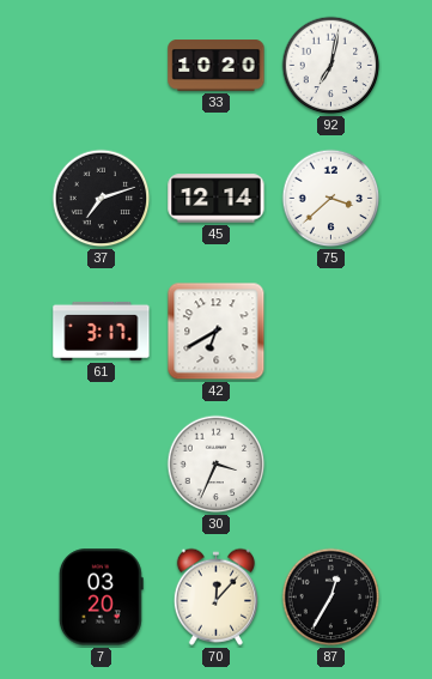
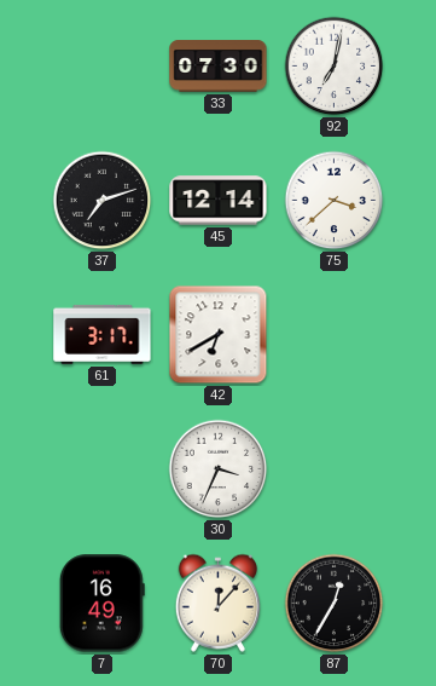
33: 10:20 -> 07:30 (219, 67)
7: 03:20 -> 16:49 (101, 604)
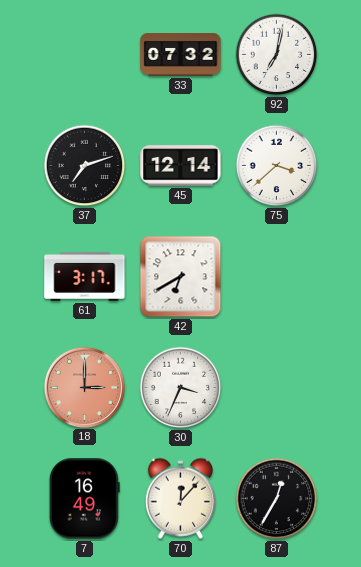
33: 07:30 -> 07:32 (181, 55)
18: none -> 3:00 (84, 387)
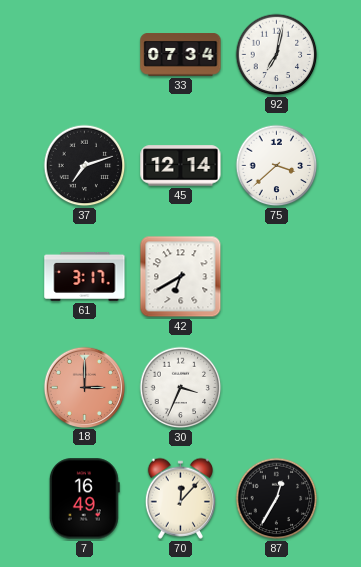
33: 07:32 -> 07:34 (181, 55)
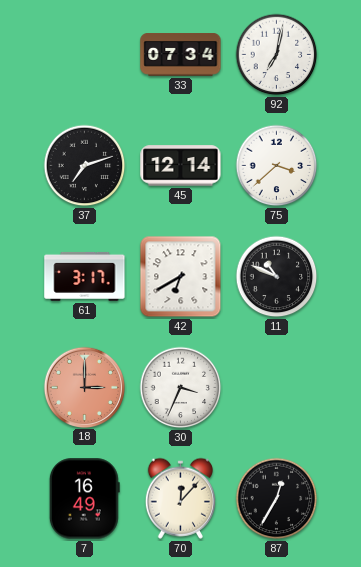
11: none -> 10:49 (277, 277)
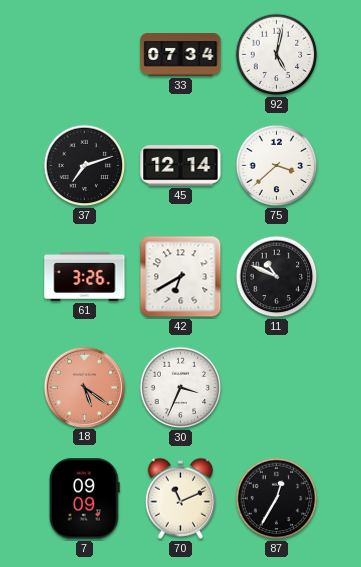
92: 7:02 -> 5:02 (277, 55)
61: 3:17 -> 3:26 (85, 276)
18: 3:00 -> 5:21 (84, 387)
7: 16:49 -> 09:09 (84, 499)
70: 12:07 -> 11:11 (180, 498)
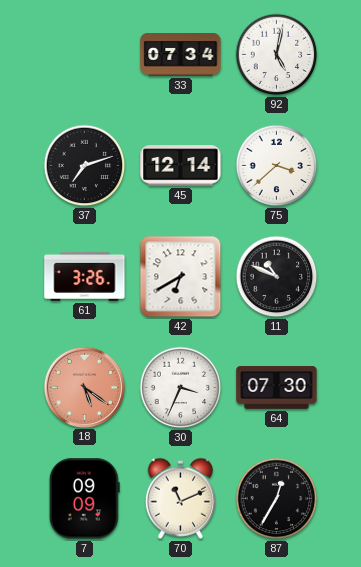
64: none -> 07:30 (277, 388)
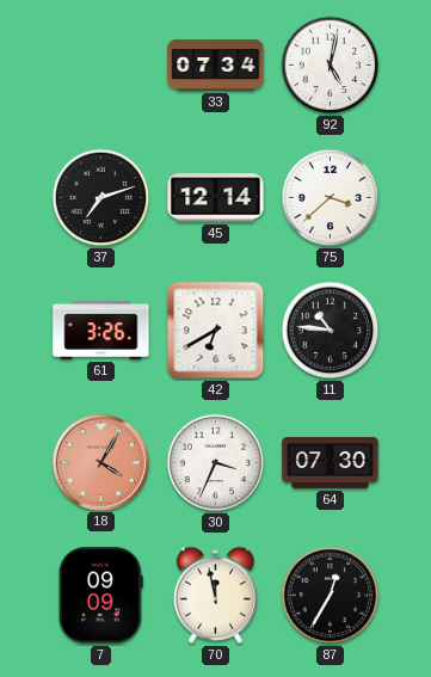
11: 10:49 -> 10:46 (331, 331)
18: 5:21 -> 4:05 (100, 462)
70: 11:11 -> 11:58 (215, 595)
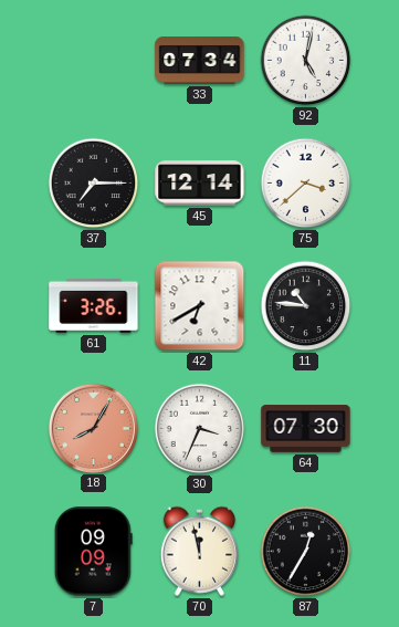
37: 7:12 -> 7:15 (94, 184)
18: 4:05 -> 8:05 (93, 428)
